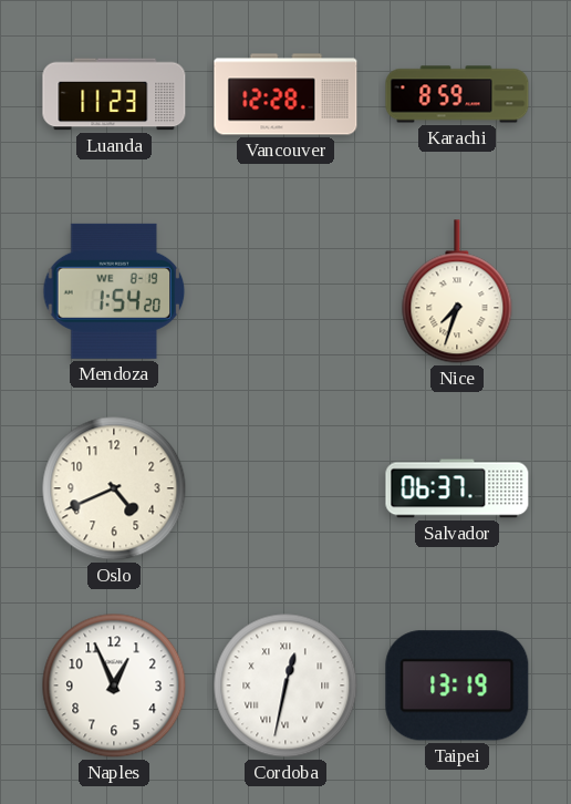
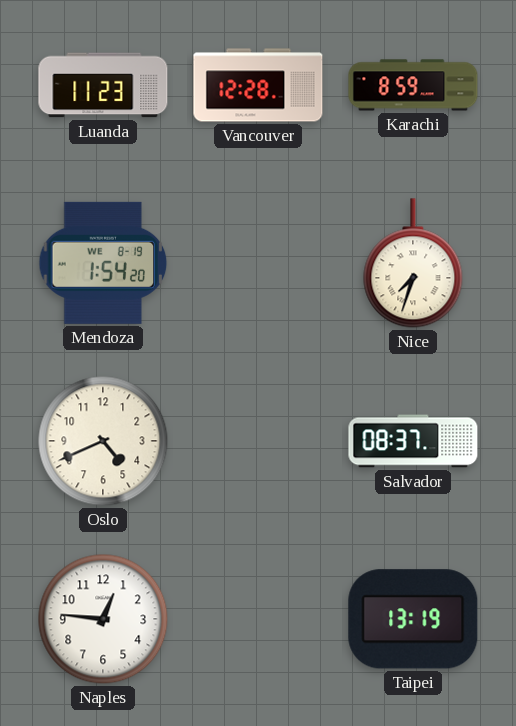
Salvador: 06:37 -> 08:37 (413, 441)
Naples: 12:56 -> 12:46 (103, 619)
Cordoba: 12:32 -> none (285, 686)
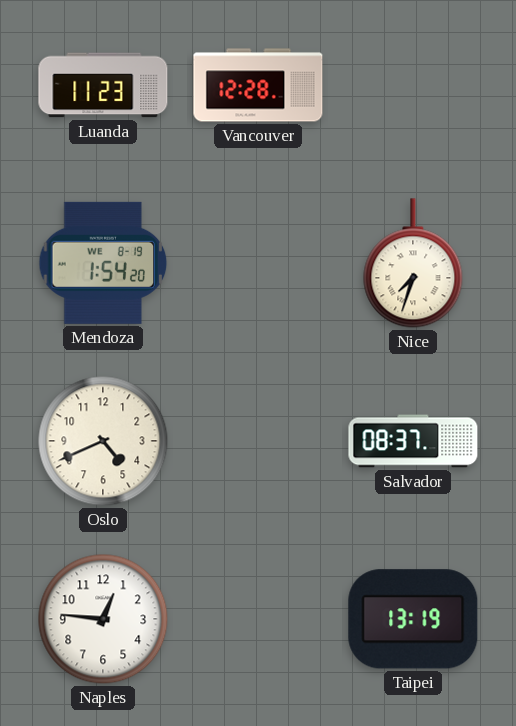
Karachi: 8:59 -> none (413, 85)
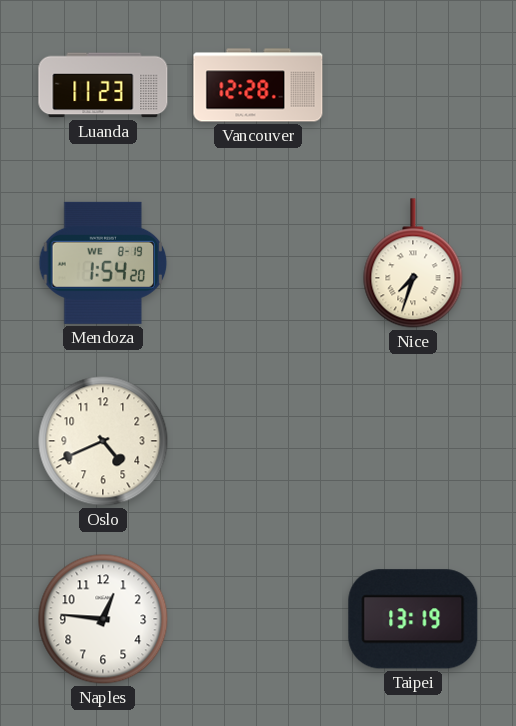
Salvador: 08:37 -> none (413, 441)
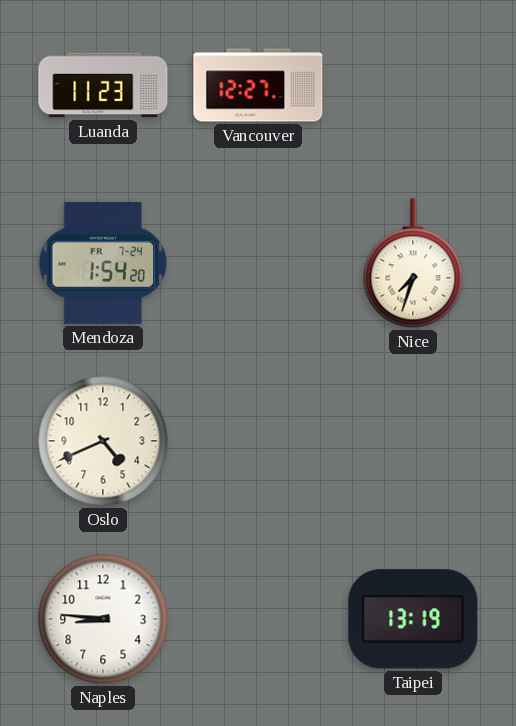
Vancouver: 12:28 -> 12:27 (258, 85)
Mendoza date: WE 8-19 -> FR 7-24 (103, 263)
Naples: 12:46 -> 8:46 (103, 619)
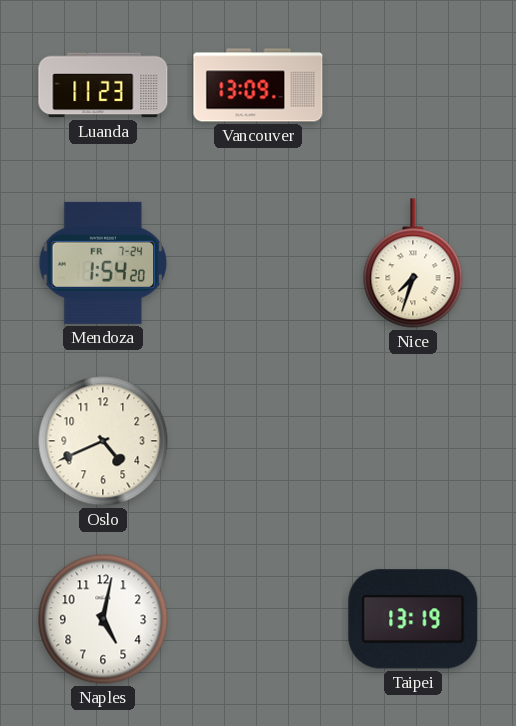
Vancouver: 12:27 -> 13:09 (258, 85)
Naples: 8:46 -> 5:02 (103, 619)
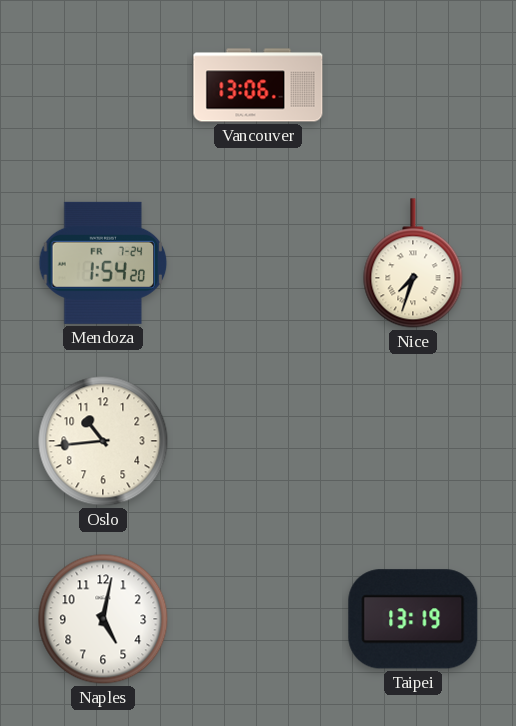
Luanda: 11:23 -> none (103, 85)
Vancouver: 13:09 -> 13:06 (258, 85)
Oslo: 4:41 -> 10:44 (103, 441)
